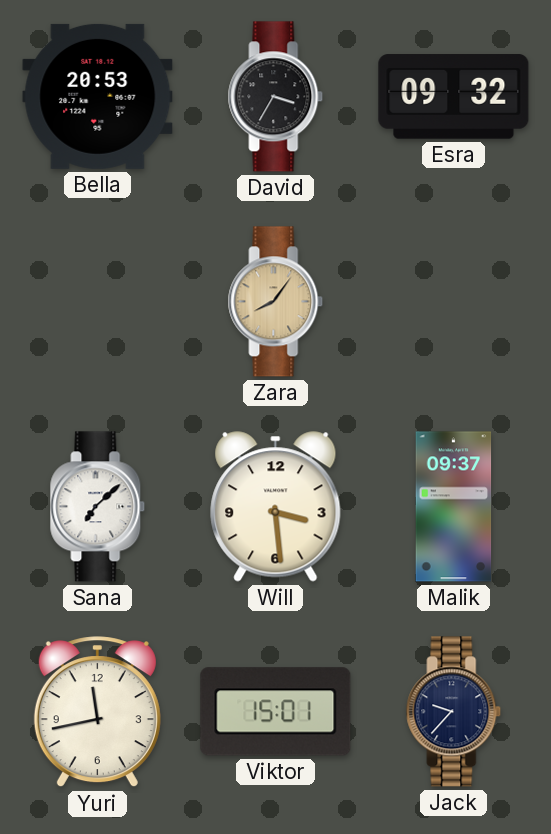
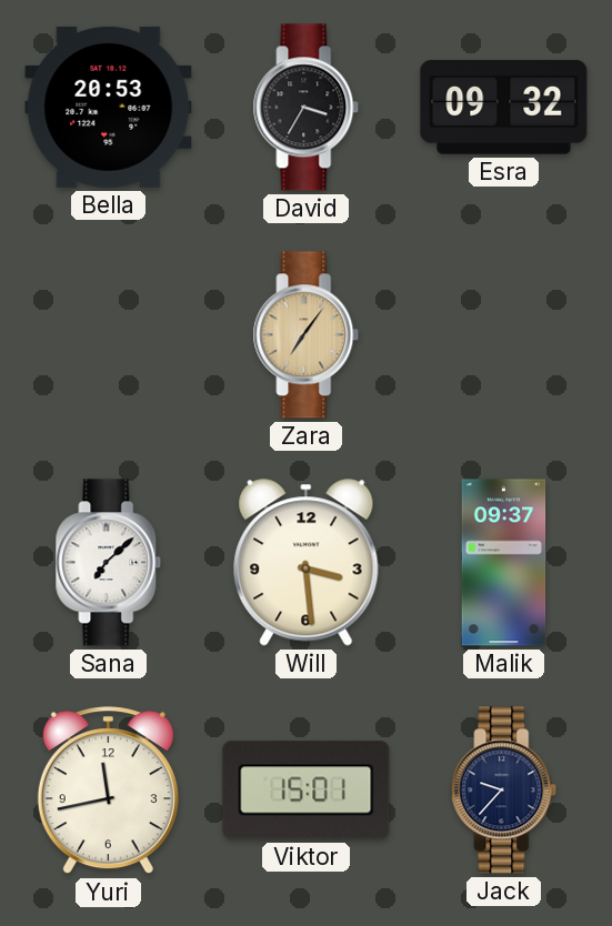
Zara: 8:06 -> 7:06 (307, 335)
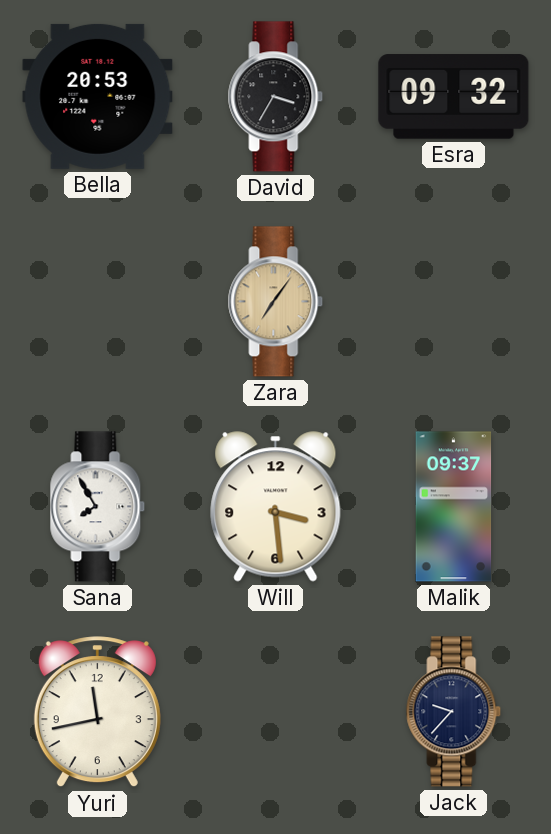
Sana: 7:08 -> 7:55 (98, 507)
Viktor: 15:01 -> none (307, 791)
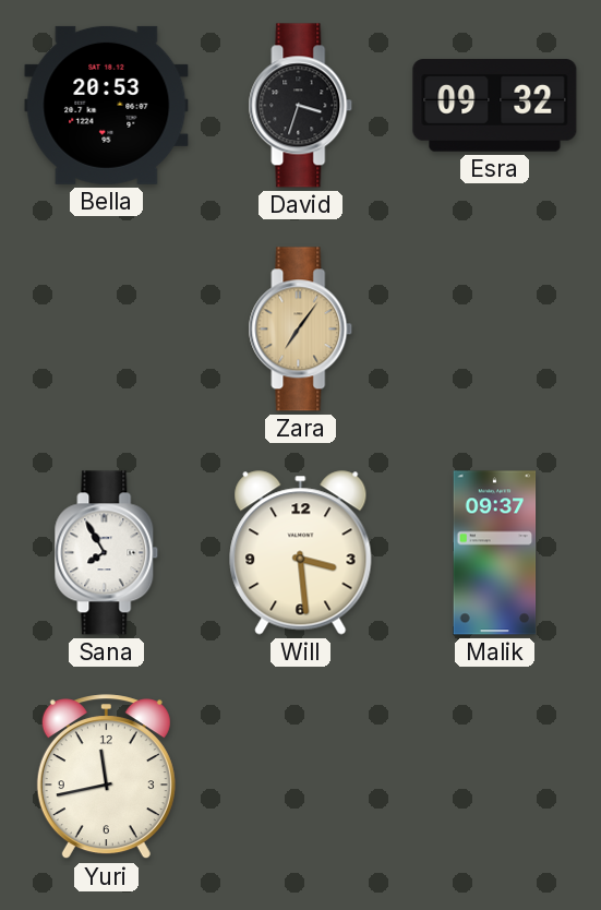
David: 3:35 -> 3:33 (301, 106)
Jack: 9:37 -> none (454, 712)
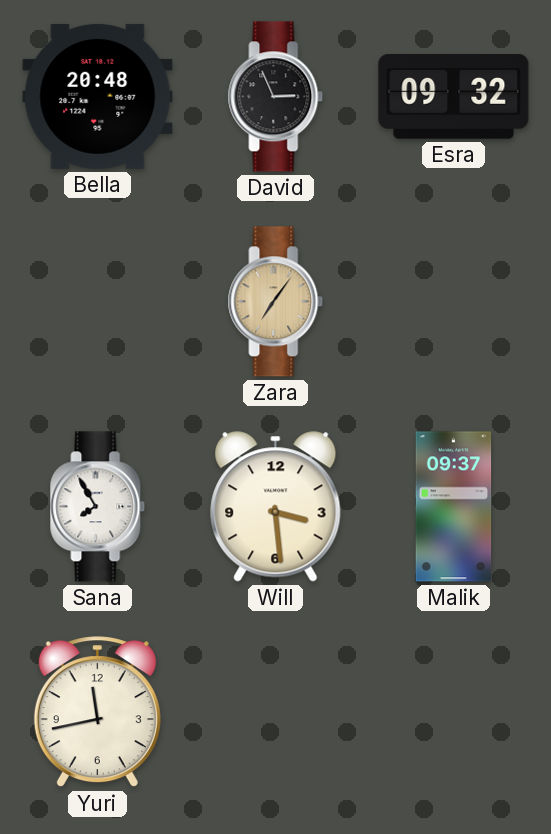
Bella: 20:53 -> 20:48 (98, 96)
David: 3:33 -> 2:56 (276, 97)
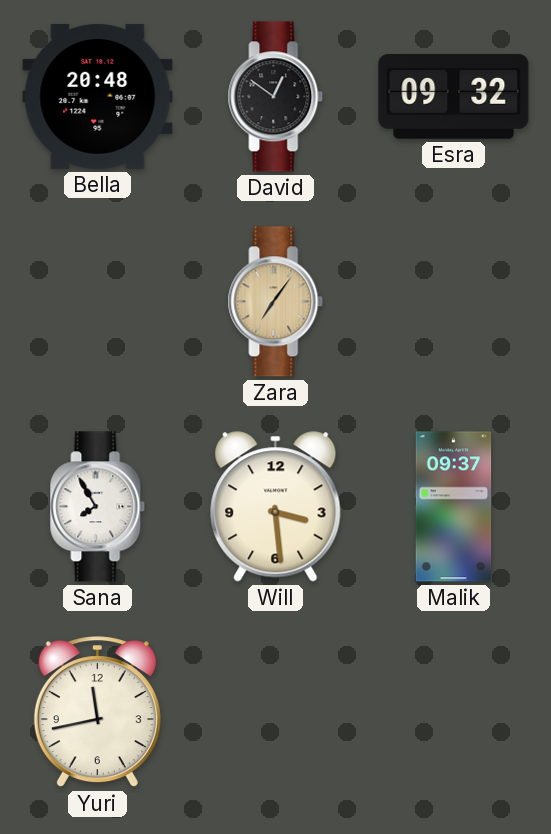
David: 2:56 -> 12:51 (276, 97)
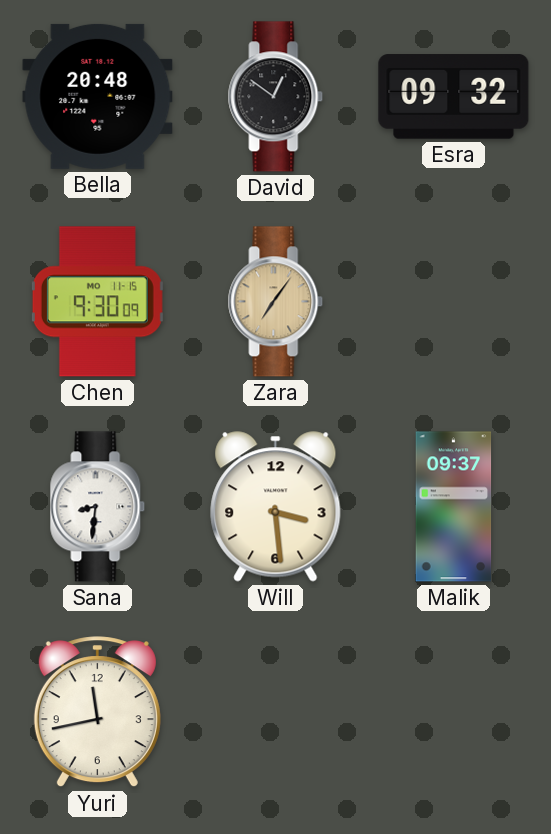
Chen: none -> 9:30 (97, 302)
Sana: 7:55 -> 8:31 (98, 507)
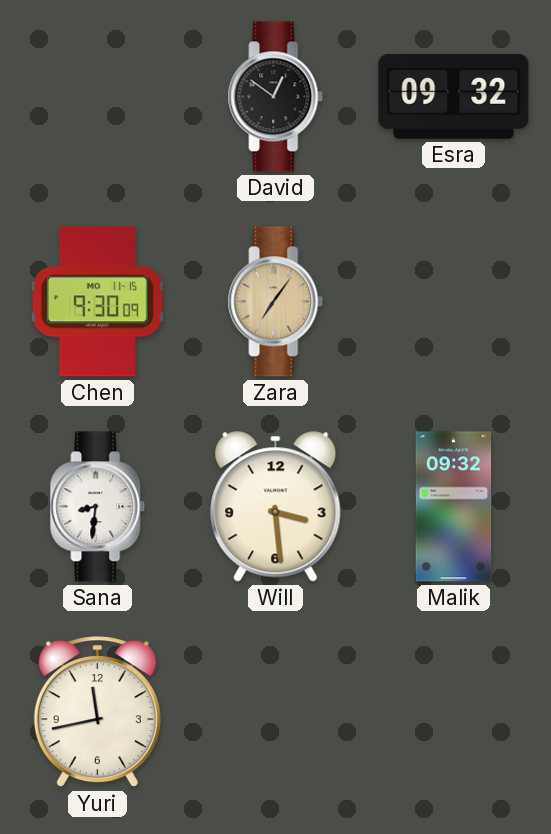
Bella: 20:48 -> none (98, 96)
Malik: 09:37 -> 09:32 (454, 507)
